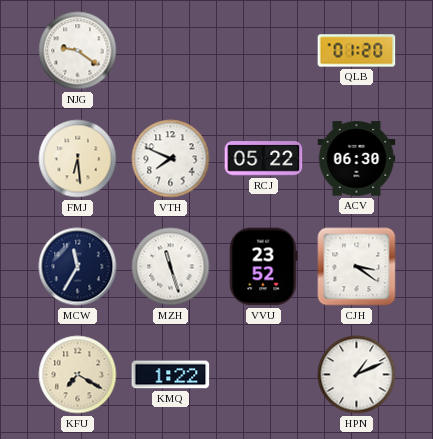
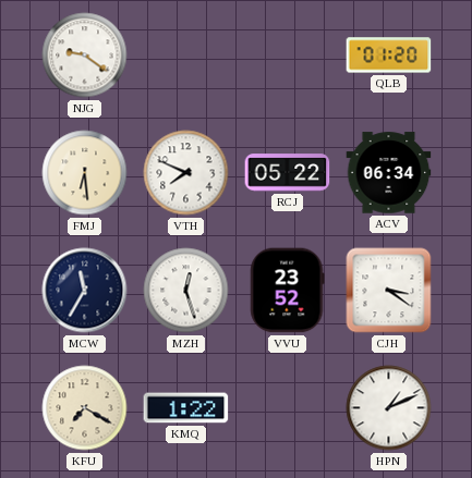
ACV: 06:30 -> 06:34 (389, 173)
MZH: 11:27 -> 12:27 (186, 291)
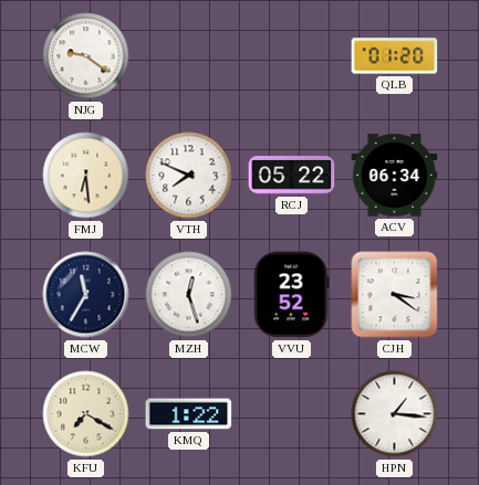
HPN: 1:11 -> 1:16 (395, 414)
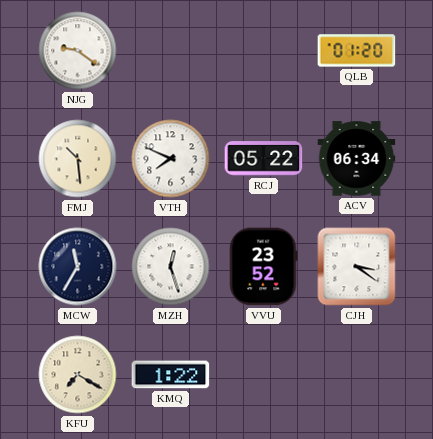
FMJ: 6:29 -> 10:29 (78, 159)
HPN: 1:16 -> none (395, 414)
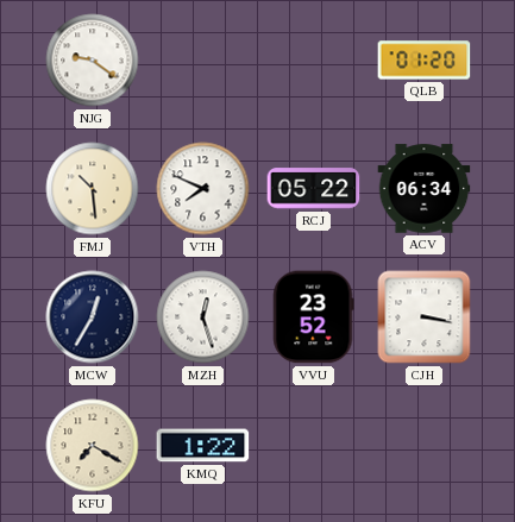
MCW: 11:35 -> 12:35 (93, 317)
CJH: 3:21 -> 3:17 (425, 317)
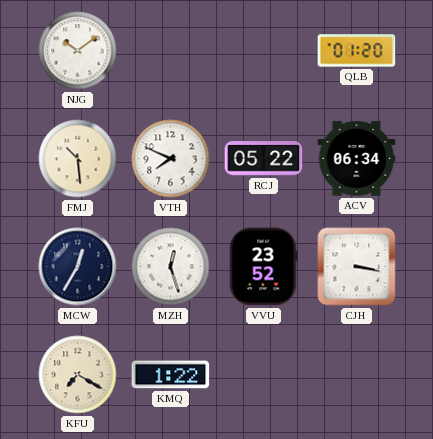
NJG: 9:21 -> 10:09 (78, 51)
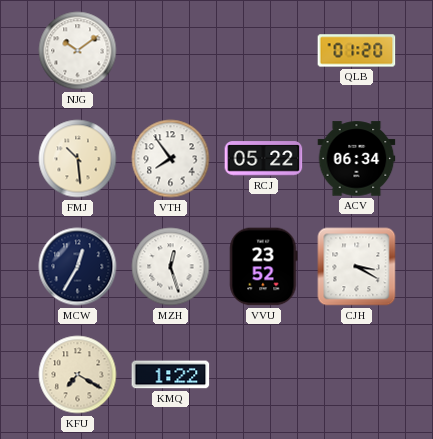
VTH: 7:49 -> 7:54 (171, 159)
CJH: 3:17 -> 3:20 (357, 267)
